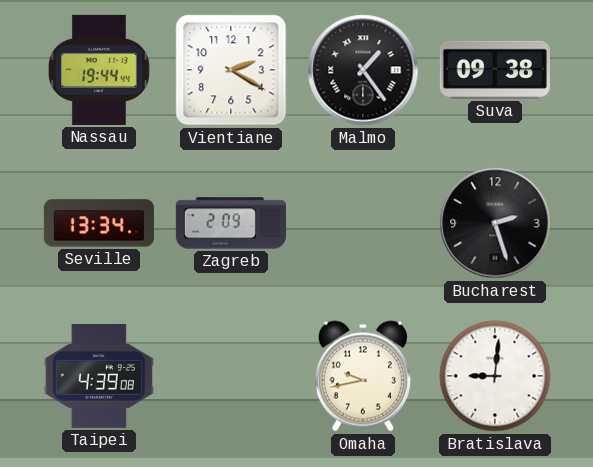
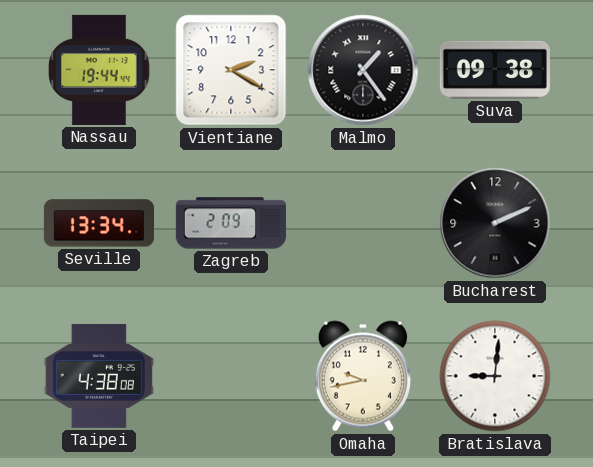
Bucharest: 2:27 -> 2:11 (495, 223)
Taipei: 4:39 -> 4:38 (99, 376)
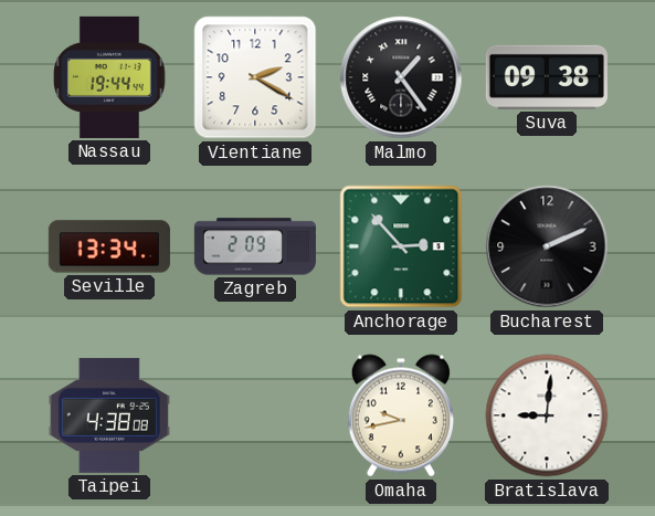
Anchorage: none -> 2:53 (401, 246)
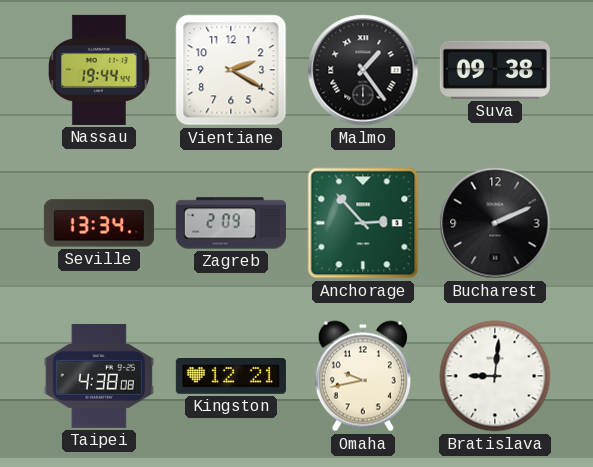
Kingston: none -> 12:21 (231, 377)
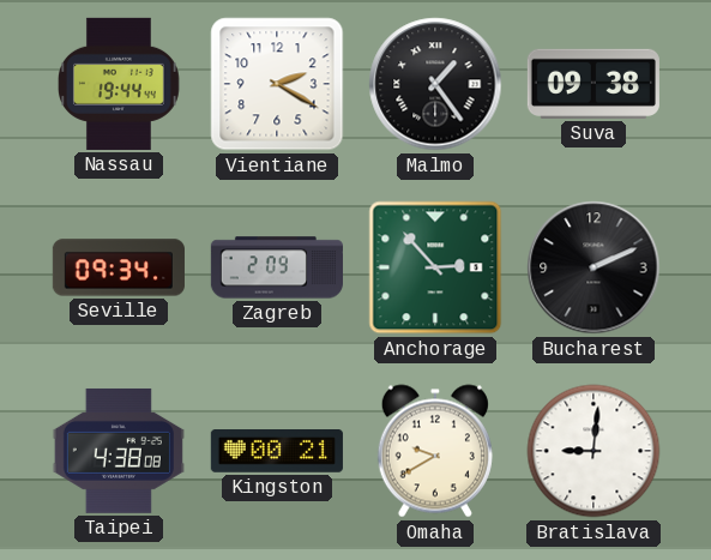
Seville: 13:34 -> 09:34 (119, 267)
Kingston: 12:21 -> 00:21 (277, 452)
Omaha: 9:43 -> 9:40 (435, 451)
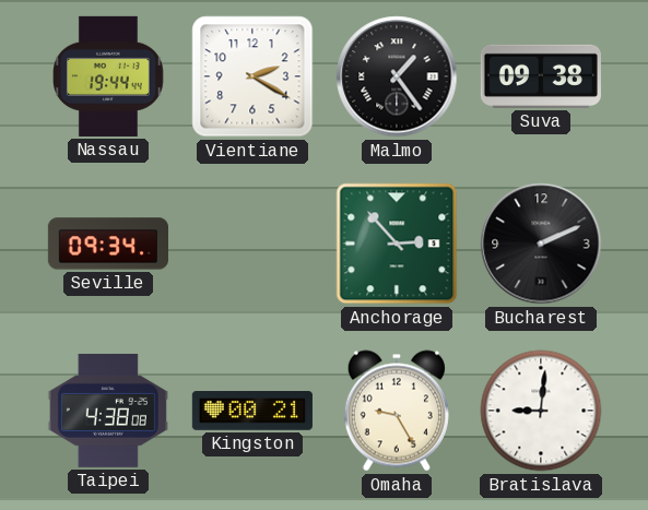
Zagreb: 2:09 -> none (277, 267)
Omaha: 9:40 -> 9:25 (397, 411)
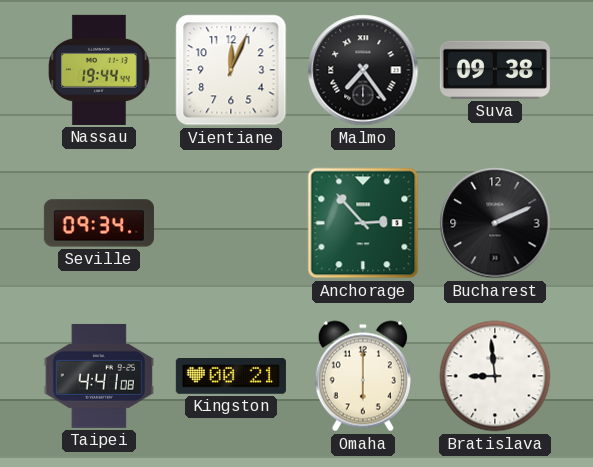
Vientiane: 2:20 -> 12:04 (231, 70)
Malmo: 1:24 -> 7:24 (363, 70)
Taipei: 4:38 -> 4:41 (99, 376)
Omaha: 9:25 -> 6:00 (363, 376)
Bratislava: 9:01 -> 8:59 (495, 376)
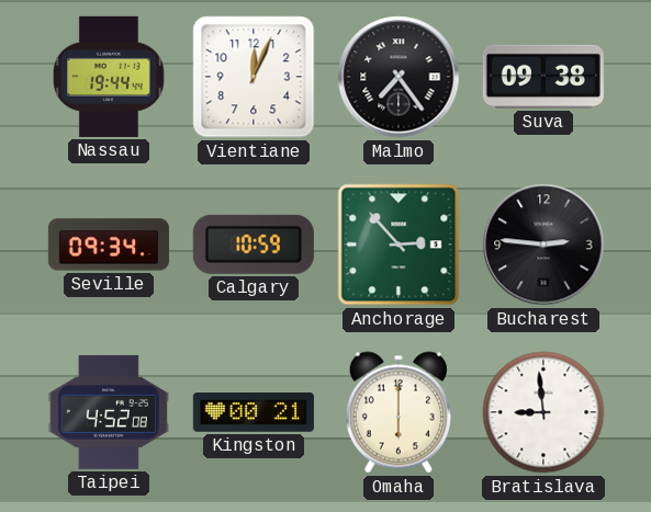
Calgary: none -> 10:59 (254, 244)
Bucharest: 2:11 -> 2:46 (543, 244)
Taipei: 4:41 -> 4:52 (109, 412)
